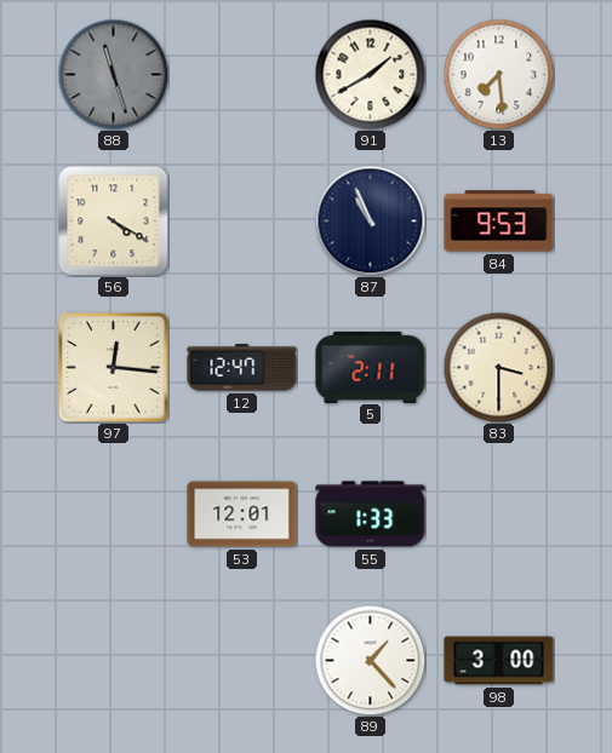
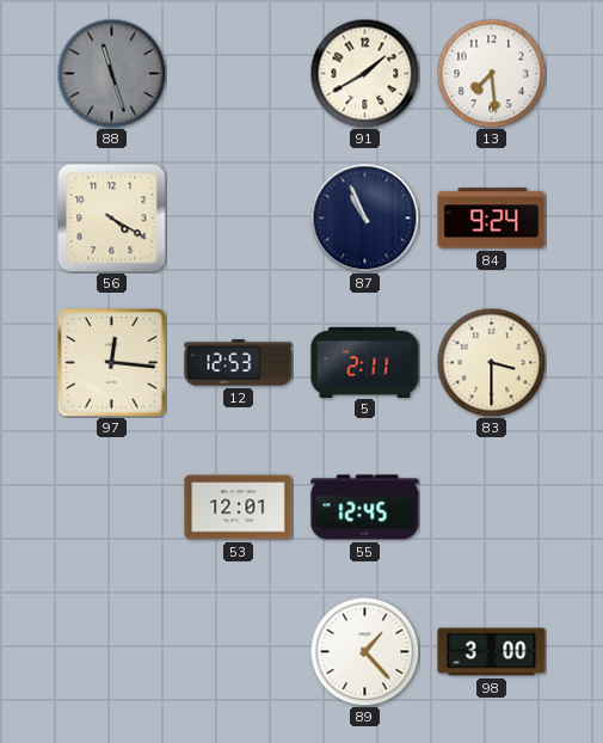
84: 9:53 -> 9:24 (492, 219)
12: 12:47 -> 12:53 (239, 363)
55: 1:33 -> 12:45 (365, 508)
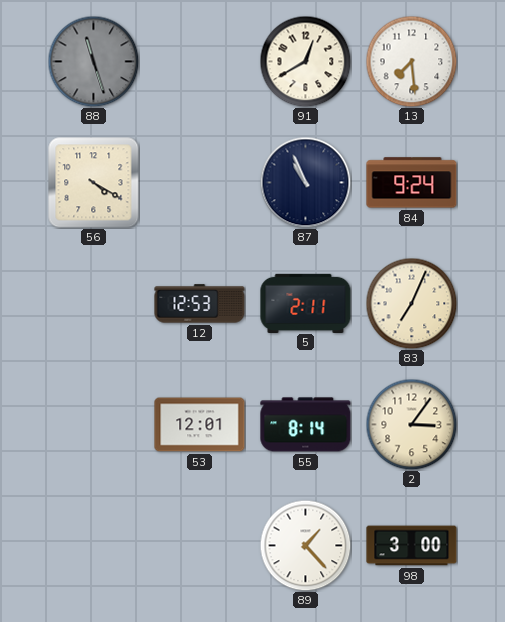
91: 1:40 -> 12:40 (305, 61)
97: 12:16 -> none (112, 363)
83: 3:30 -> 7:04 (411, 303)
55: 12:45 -> 8:14 (306, 425)
2: none -> 3:06 (411, 424)
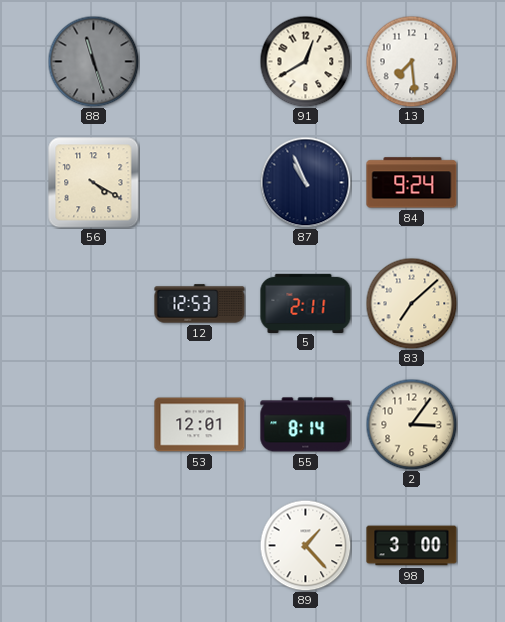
83: 7:04 -> 7:08 (411, 303)
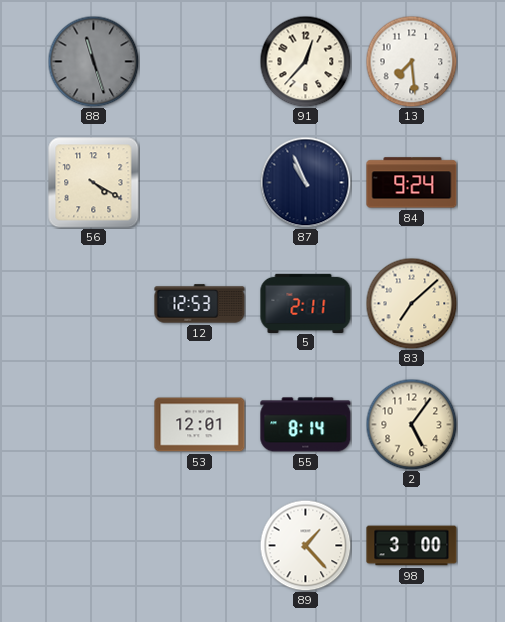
91: 12:40 -> 12:37 (305, 61)
2: 3:06 -> 5:06 (411, 424)
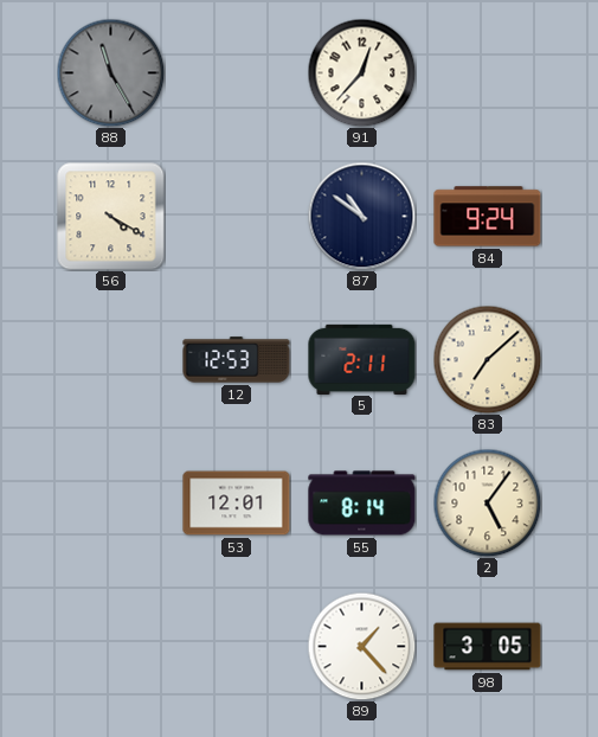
88: 11:27 -> 11:25 (110, 72)
13: 7:29 -> none (411, 61)
87: 10:56 -> 10:51 (361, 216)
98: 3:00 -> 3:05 (488, 647)
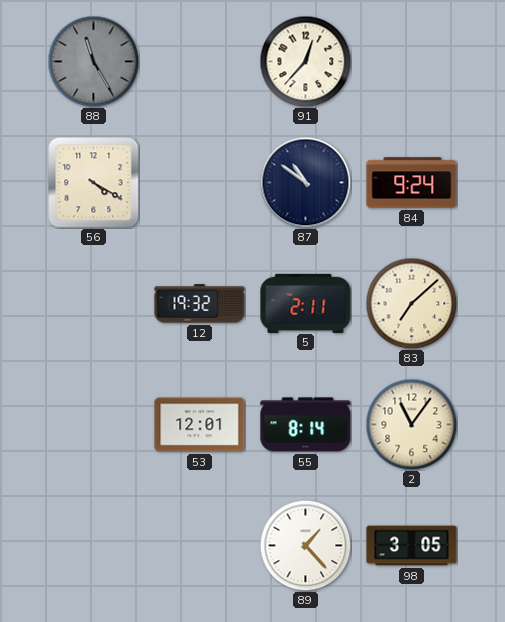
12: 12:53 -> 19:32 (200, 304)
2: 5:06 -> 11:06 (411, 424)
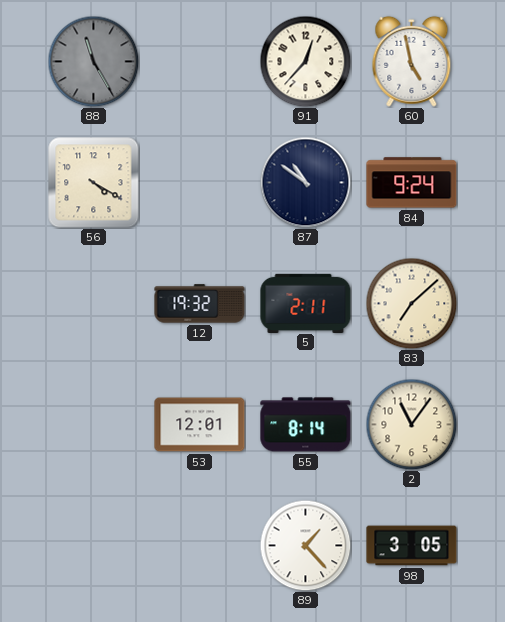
60: none -> 4:58 (412, 61)
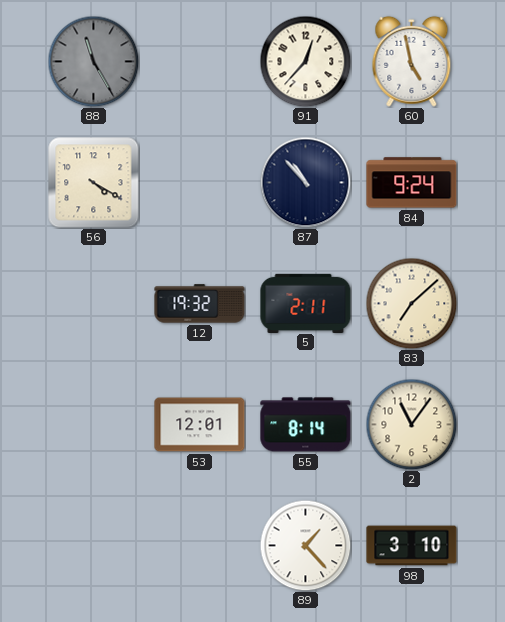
87: 10:51 -> 10:53 (305, 182)
98: 3:05 -> 3:10 (412, 546)
